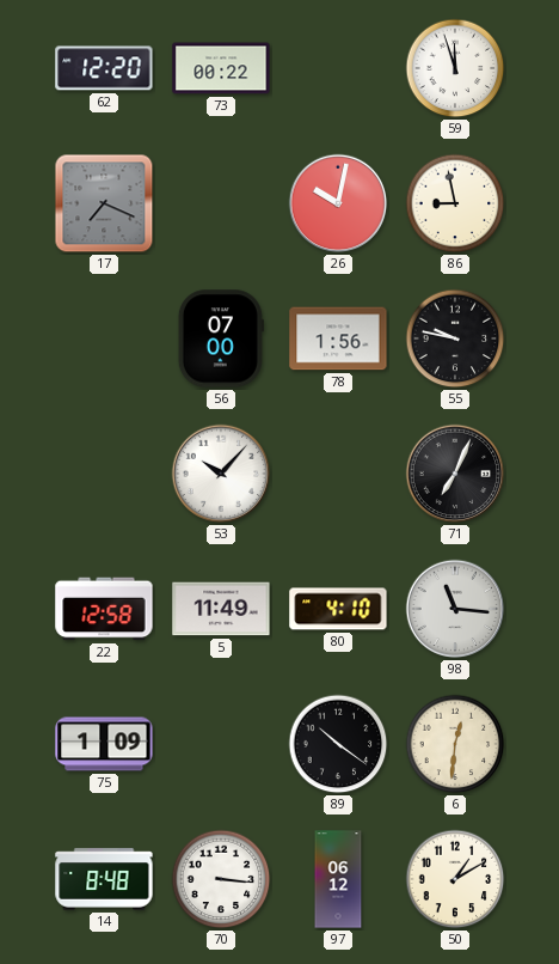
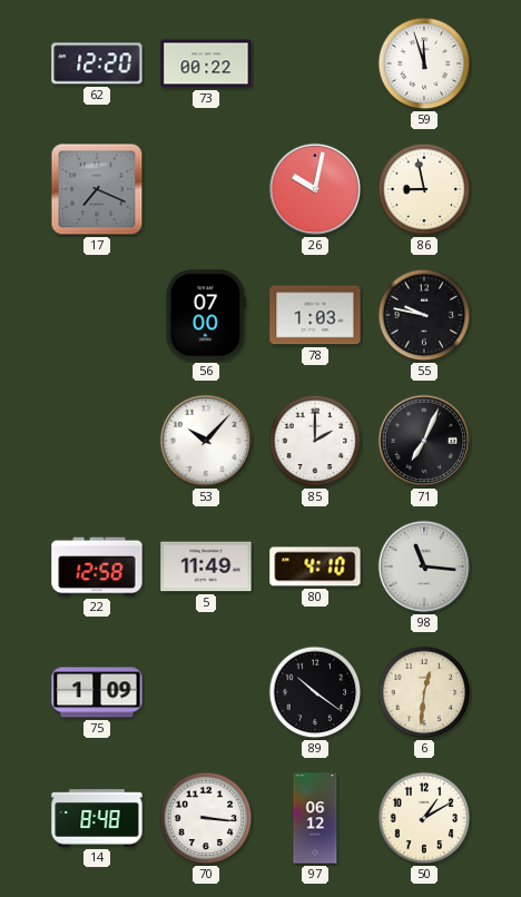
78: 1:56 -> 1:03 (315, 315)
85: none -> 2:00 (315, 441)
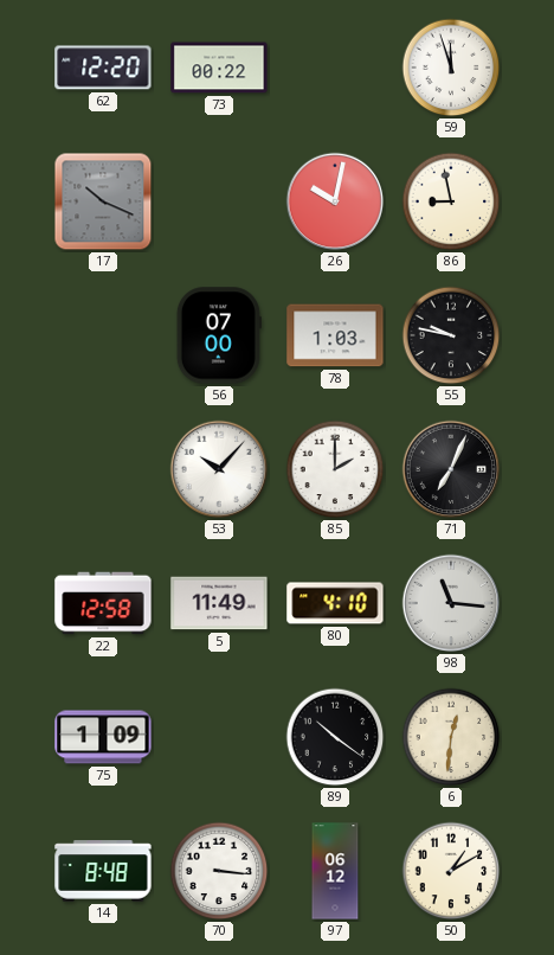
17: 7:19 -> 10:19 (103, 201)
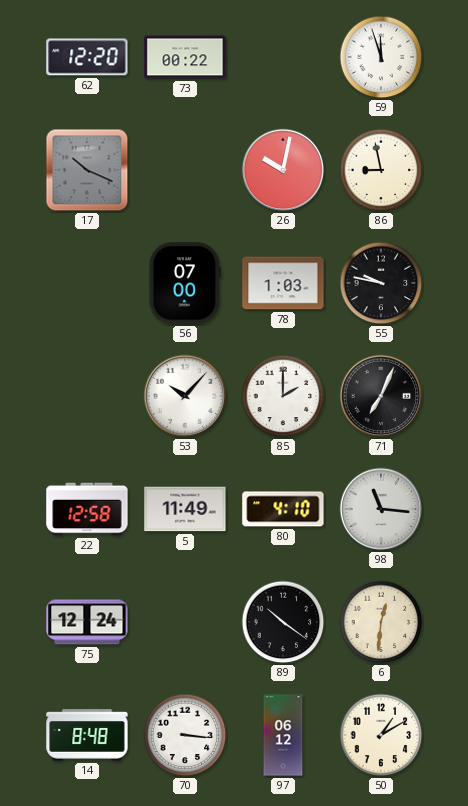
75: 1:09 -> 12:24 (87, 622)
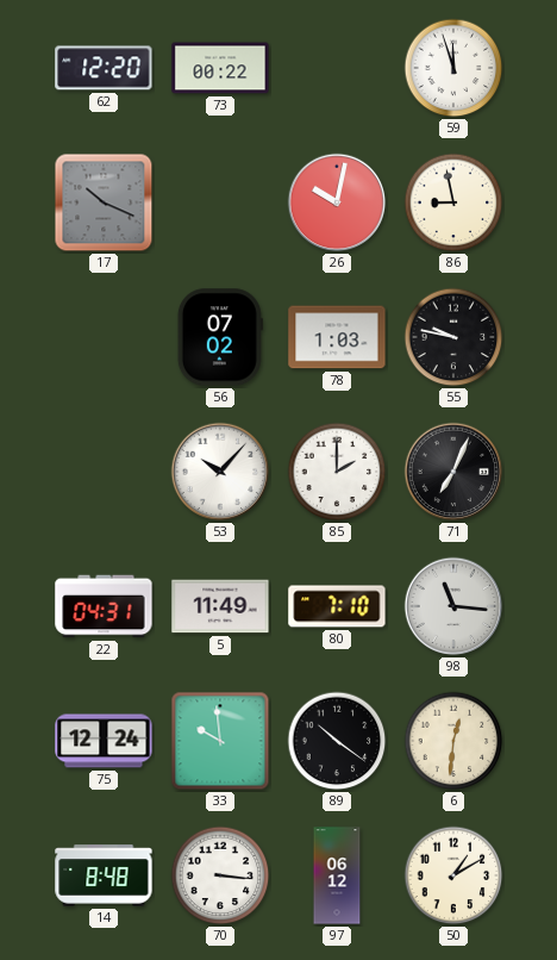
56: 07:00 -> 07:02 (220, 337)
22: 12:58 -> 04:31 (104, 606)
80: 4:10 -> 7:10 (337, 606)
33: none -> 9:59 (220, 741)
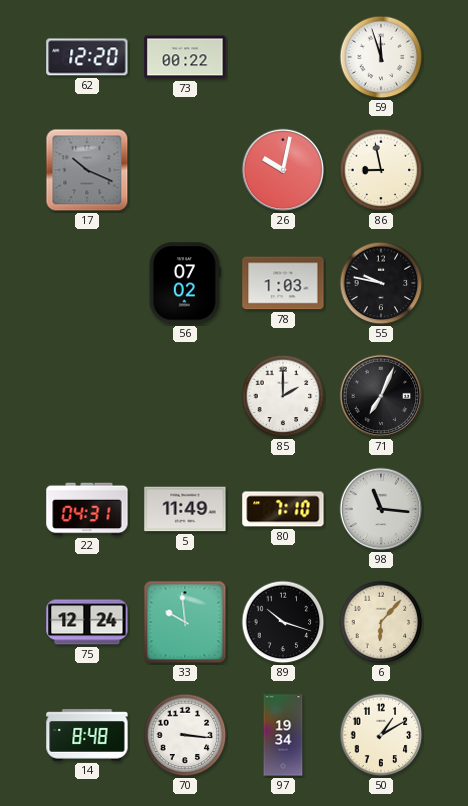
53: 10:07 -> none (220, 472)
89: 10:21 -> 10:18 (283, 622)
6: 12:31 -> 6:07 (381, 622)
97: 06:12 -> 19:34 (283, 735)
